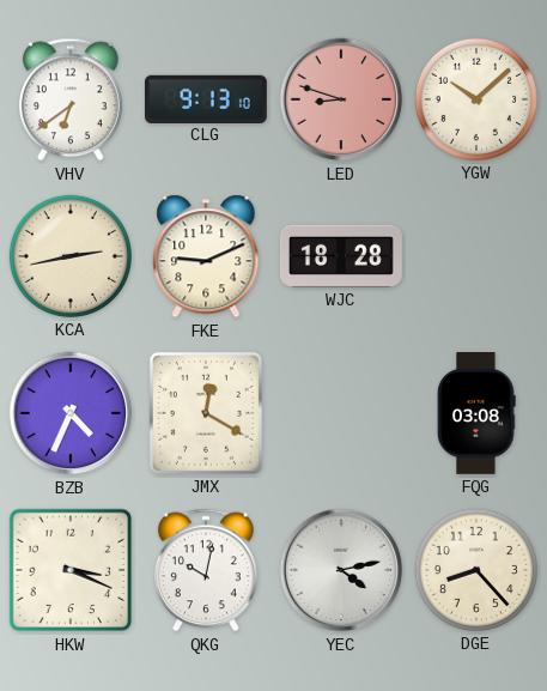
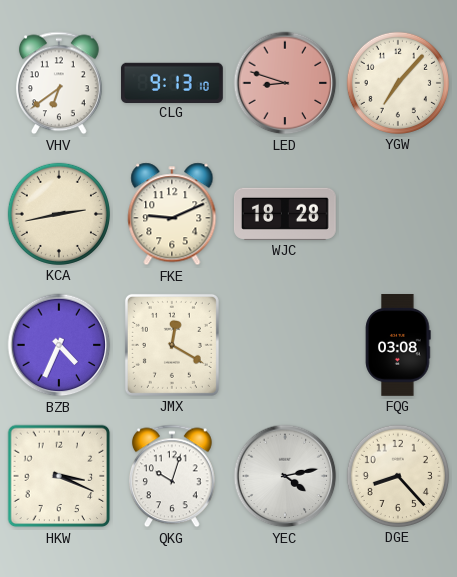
YGW: 10:08 -> 7:07 (398, 83)
QKG: 10:02 -> 10:03 (172, 476)
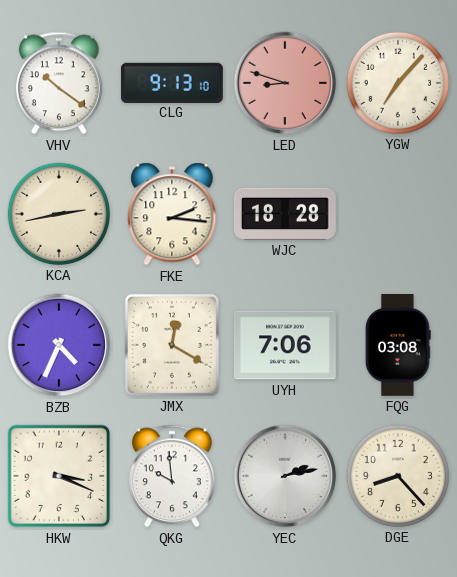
VHV: 6:39 -> 10:21 (59, 83)
FKE: 9:11 -> 2:16 (172, 214)
UYH: none -> 7:06 (285, 345)
QKG: 10:03 -> 9:59 (172, 476)
YEC: 4:13 -> 2:13 (285, 476)
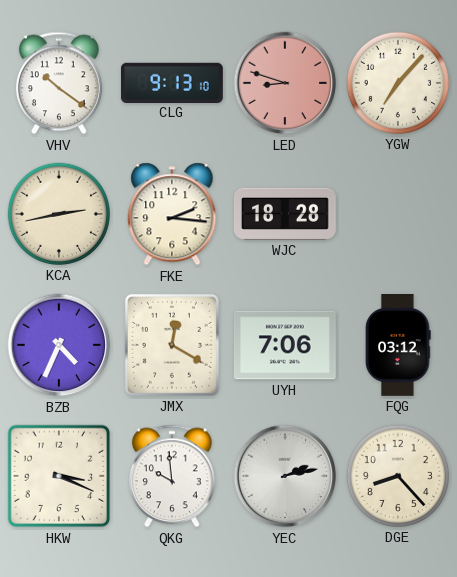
FQG: 03:08 -> 03:12 (398, 346)
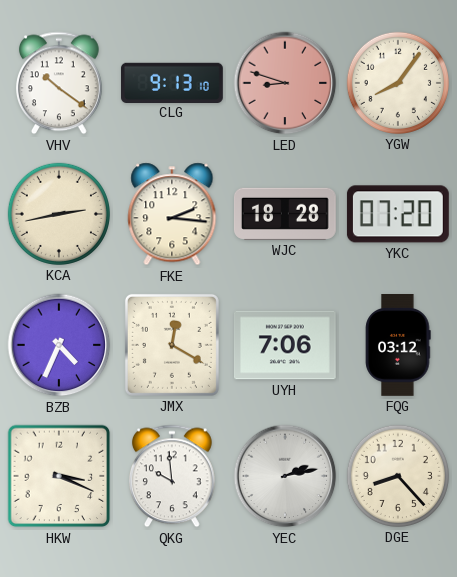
YGW: 7:07 -> 8:06 (398, 83)
YKC: none -> 07:20 (398, 214)
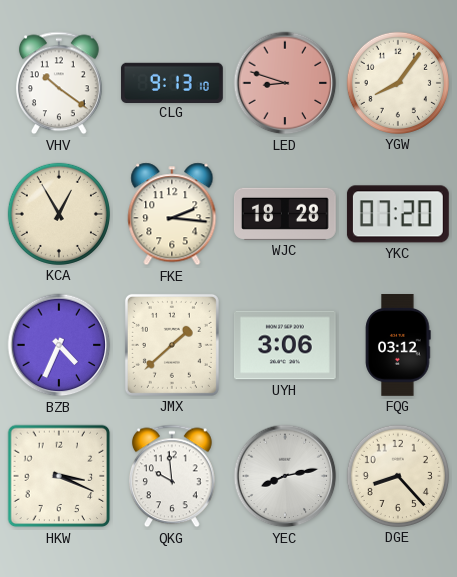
KCA: 2:43 -> 12:55 (59, 214)
JMX: 12:20 -> 1:38 (172, 345)
UYH: 7:06 -> 3:06 (285, 345)
YEC: 2:13 -> 8:13 (285, 476)
